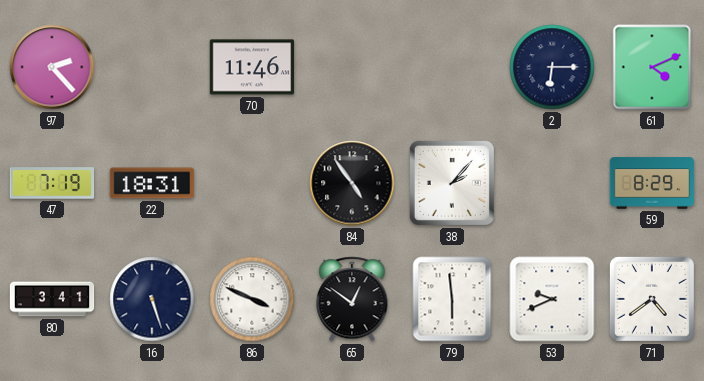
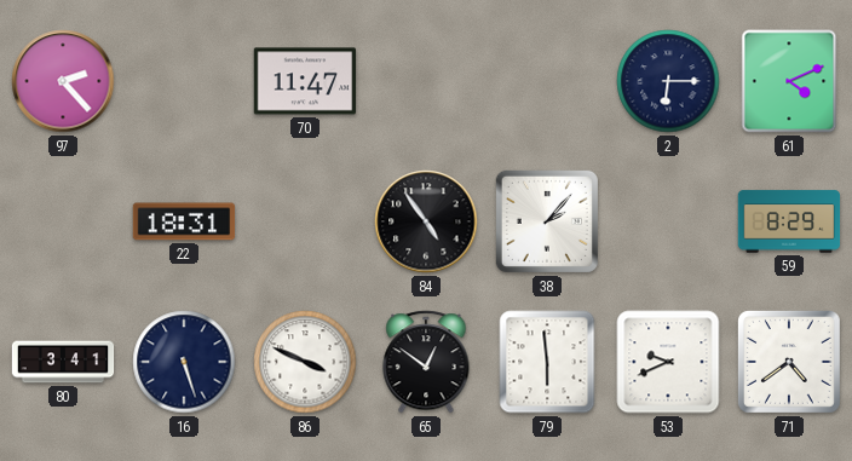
70: 11:46 -> 11:47 (305, 81)
47: 7:19 -> none (52, 183)
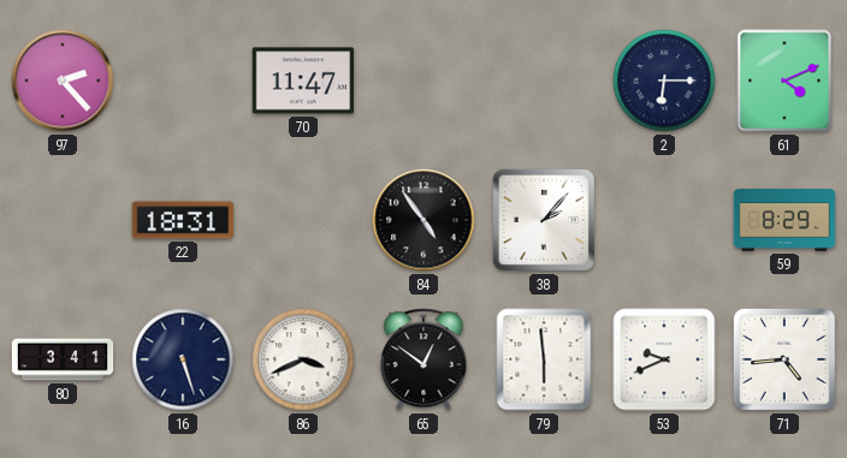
86: 3:49 -> 3:41 (303, 359)
71: 4:39 -> 4:44 (786, 361)
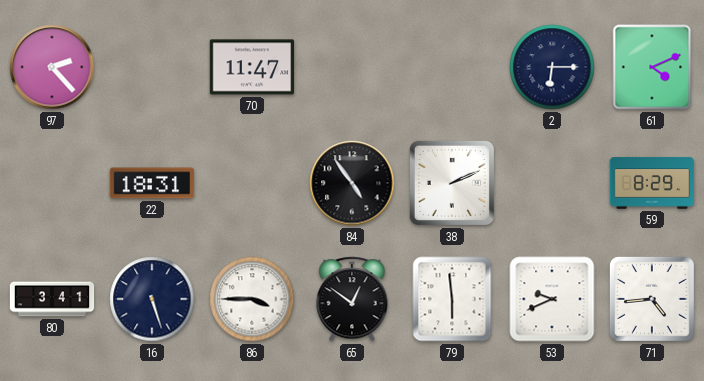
38: 2:07 -> 2:11 (452, 183)
86: 3:41 -> 3:45 (252, 299)
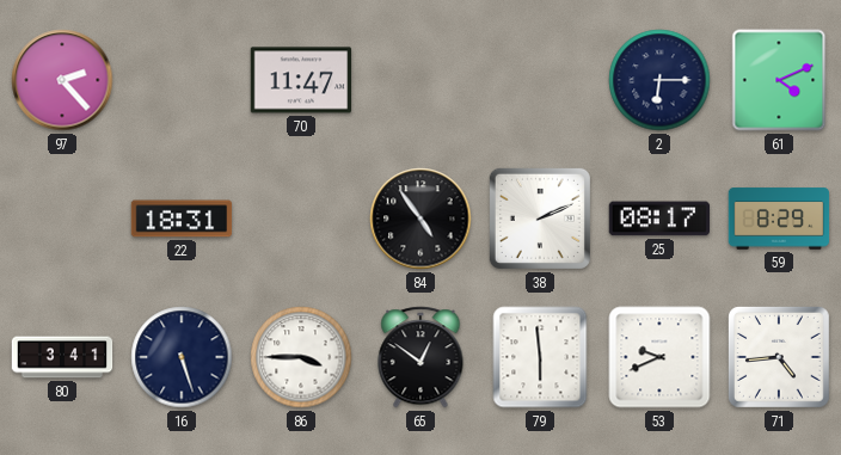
25: none -> 08:17 (658, 219)
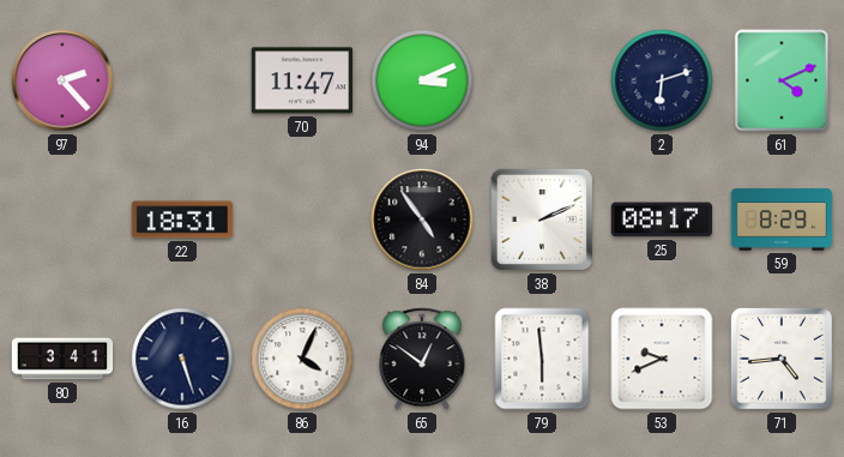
94: none -> 3:11 (422, 80)
2: 6:15 -> 6:12 (662, 80)
86: 3:45 -> 4:04 (302, 359)
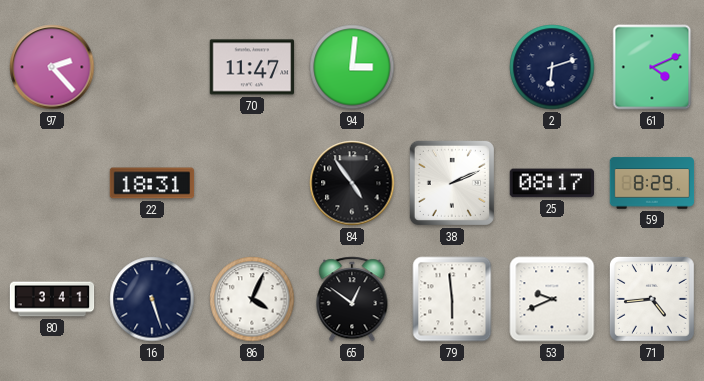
94: 3:11 -> 3:01 (352, 67)
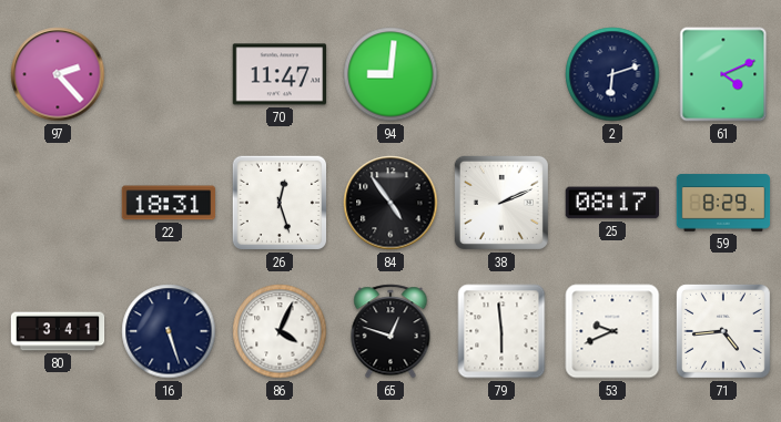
94: 3:01 -> 9:01 (390, 74)
26: none -> 12:27 (280, 203)
65: 12:51 -> 12:48 (390, 331)
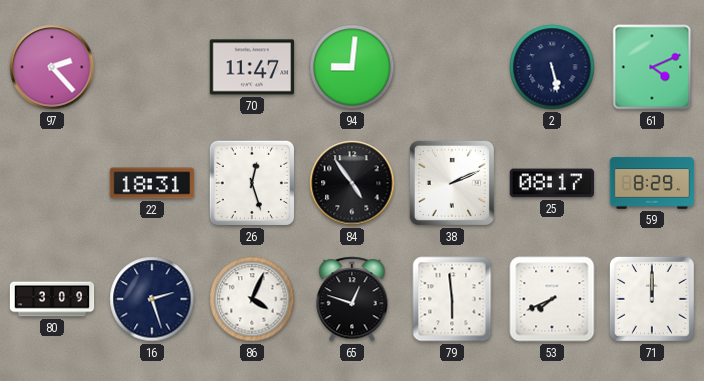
2: 6:12 -> 5:28 (552, 67)
80: 3:41 -> 3:09 (52, 299)
16: 5:27 -> 2:27 (152, 299)
53: 9:41 -> 7:41 (552, 299)
71: 4:44 -> 12:00 (653, 300)
